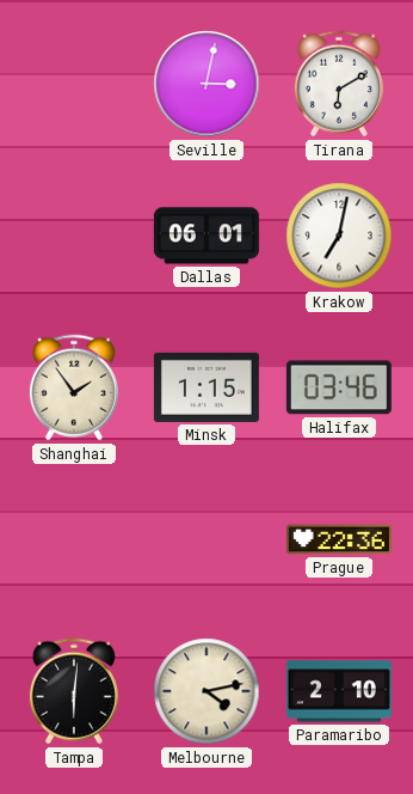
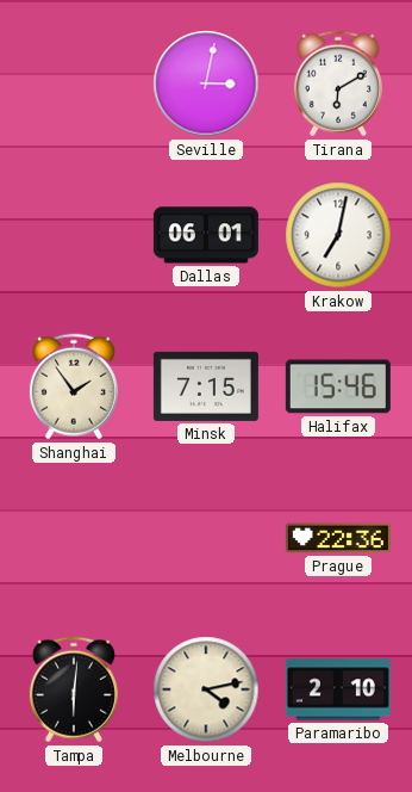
Minsk: 1:15 -> 7:15 (206, 386)
Halifax: 03:46 -> 15:46 (338, 386)
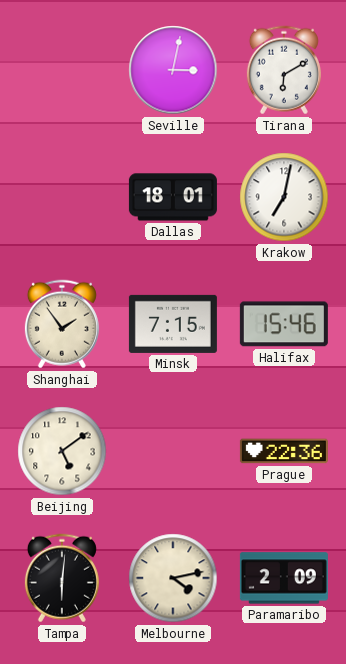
Dallas: 06:01 -> 18:01 (173, 197)
Beijing: none -> 5:09 (62, 451)
Paramaribo: 2:10 -> 2:09 (284, 578)
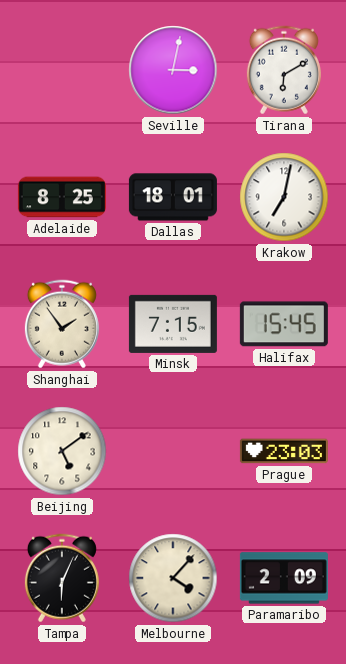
Adelaide: none -> 8:25 (62, 197)
Halifax: 15:46 -> 15:45 (284, 324)
Prague: 22:36 -> 23:03 (284, 451)
Tampa: 6:01 -> 6:04 (62, 578)
Melbourne: 4:13 -> 4:07 (173, 578)
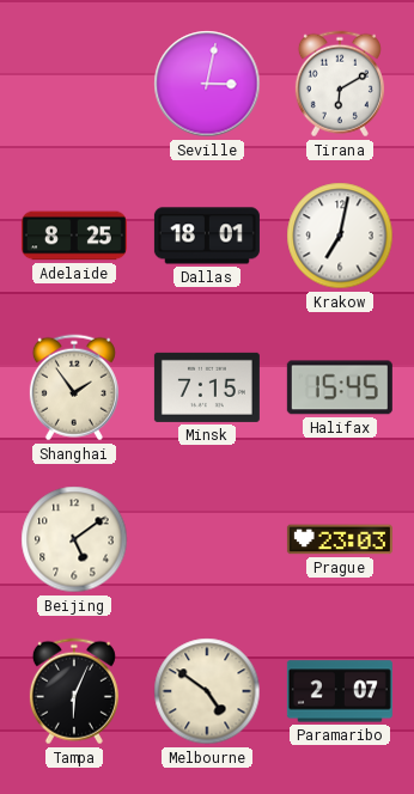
Melbourne: 4:07 -> 4:51 (207, 691)
Paramaribo: 2:09 -> 2:07 (340, 691)
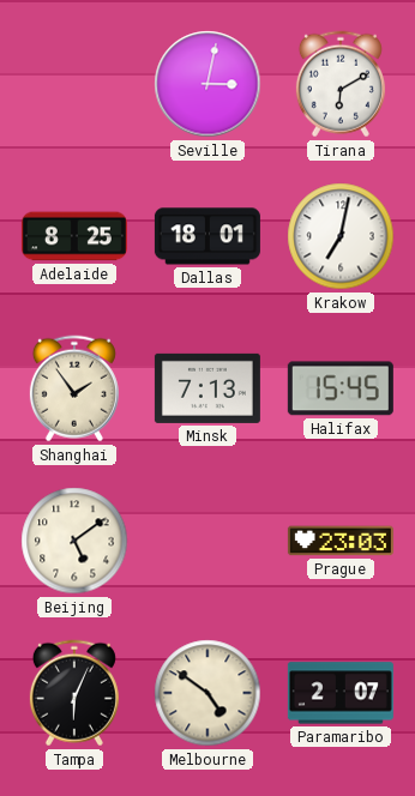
Minsk: 7:15 -> 7:13 (207, 388)
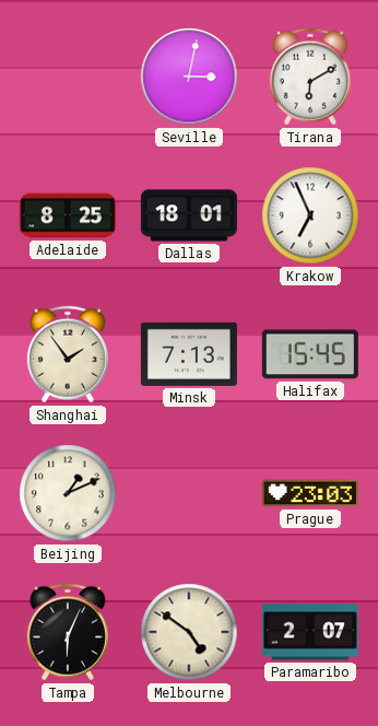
Krakow: 7:02 -> 6:56 (310, 215)
Beijing: 5:09 -> 1:11 (68, 493)
